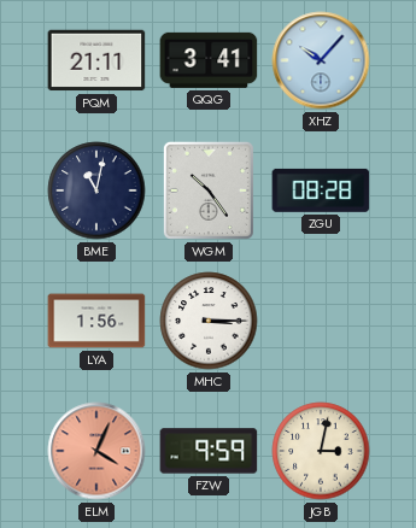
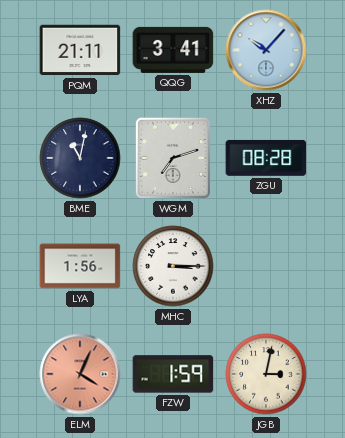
WGM: 10:24 -> 7:12 (173, 158)
FZW: 9:59 -> 1:59 (173, 374)
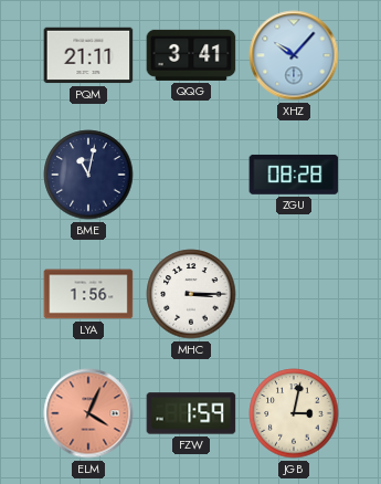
WGM: 7:12 -> none (173, 158)
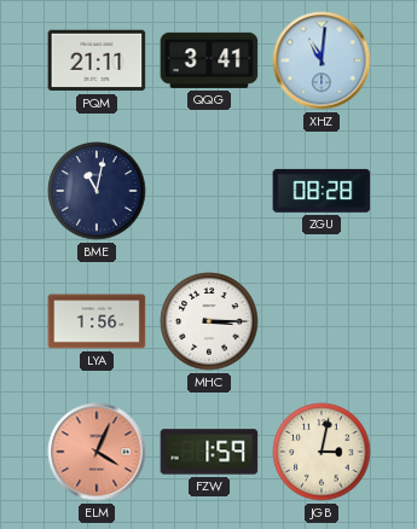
XHZ: 10:07 -> 11:01 (322, 60)
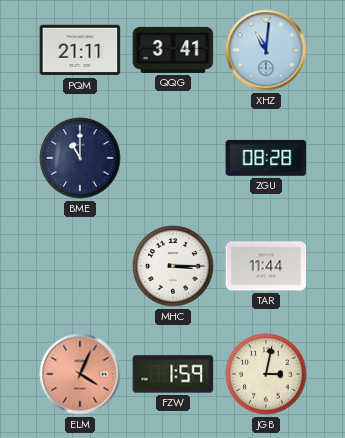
BME: 11:02 -> 11:00 (80, 158)
LYA: 1:56 -> none (97, 321)
TAR: none -> 11:44 (266, 266)
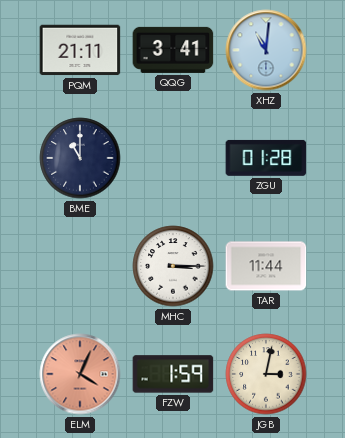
ZGU: 08:28 -> 01:28 (266, 158)
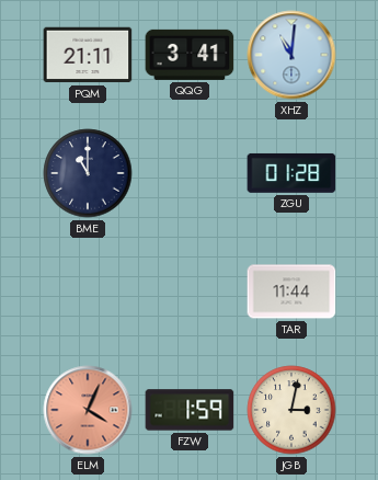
MHC: 3:15 -> none (173, 266)
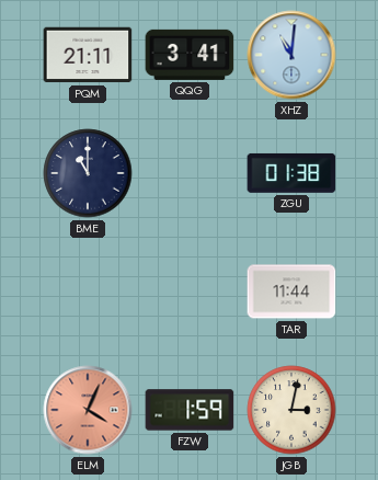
ZGU: 01:28 -> 01:38 (291, 173)
